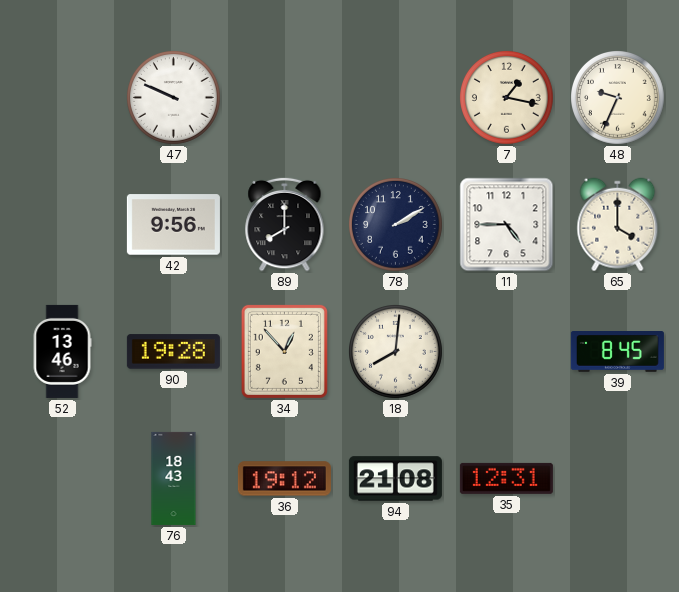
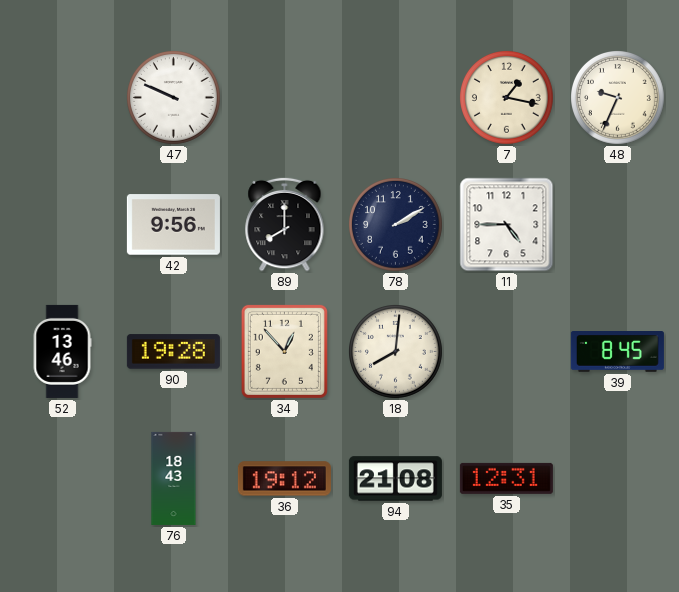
65: 4:00 -> none (618, 225)
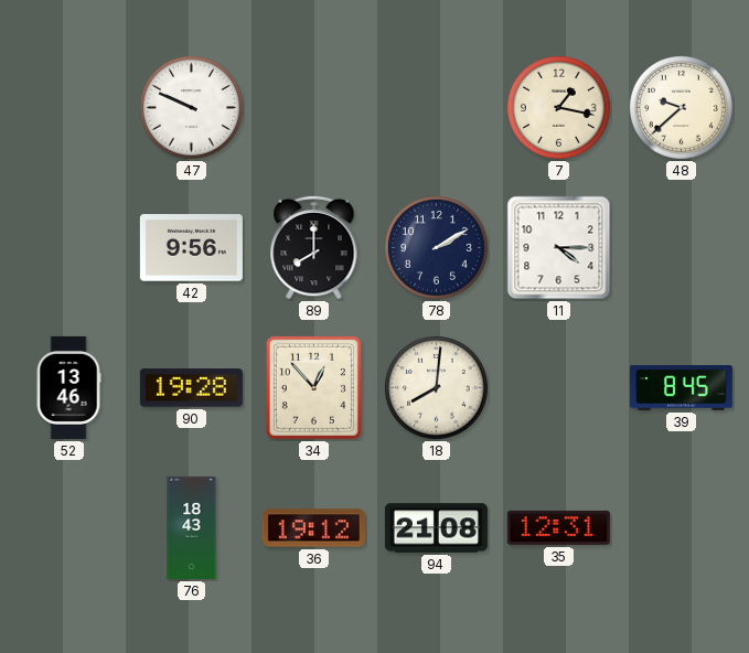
48: 9:34 -> 9:38 (682, 108)
11: 4:45 -> 4:15 (559, 248)
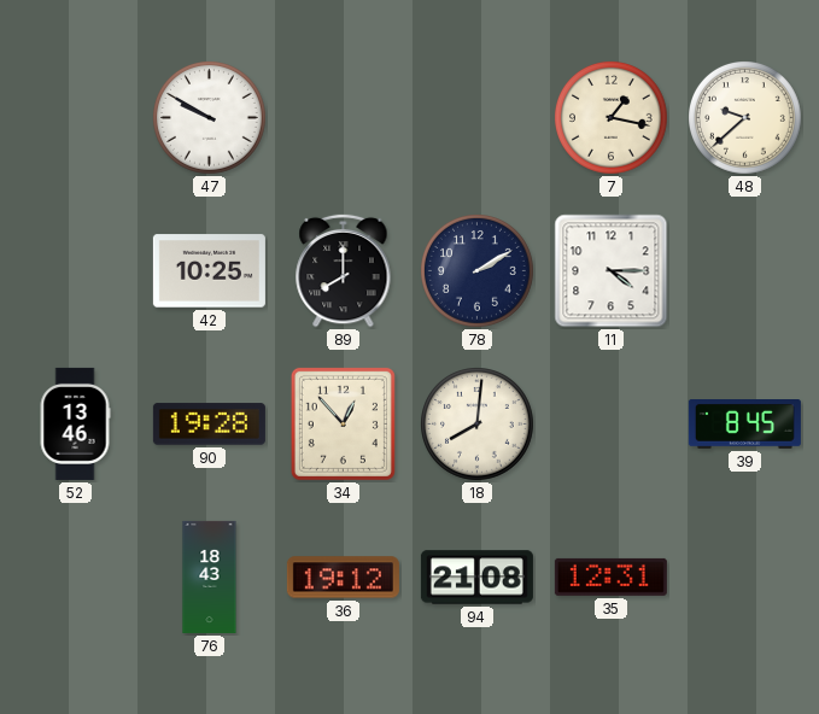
47: 9:49 -> 9:50 (210, 118)
42: 9:56 -> 10:25 (209, 271)
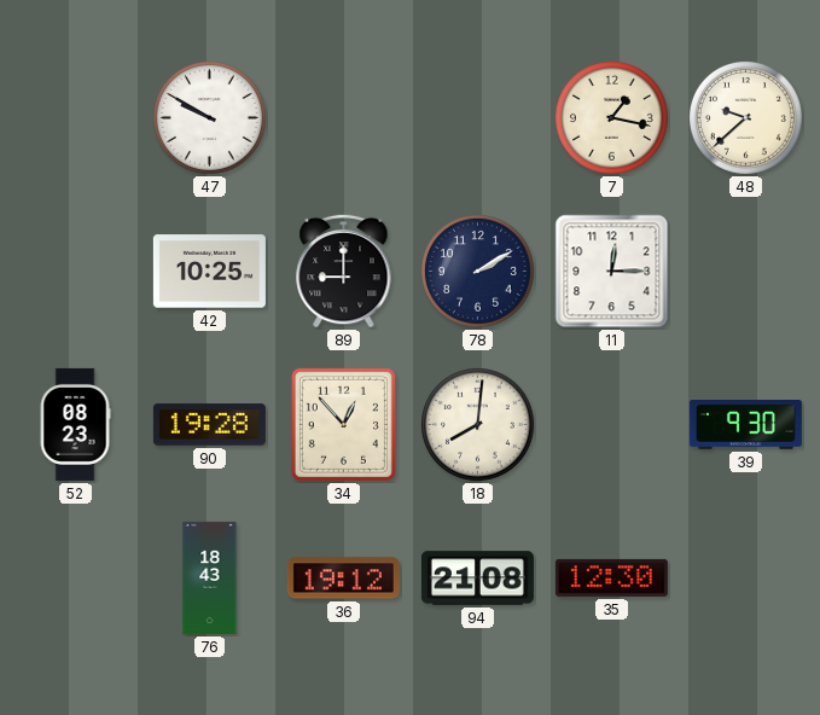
89: 8:00 -> 9:00 (344, 271)
11: 4:15 -> 12:15 (612, 272)
52: 13:46 -> 08:23 (75, 424)
39: 8:45 -> 9:30 (745, 425)
35: 12:31 -> 12:30 (611, 577)
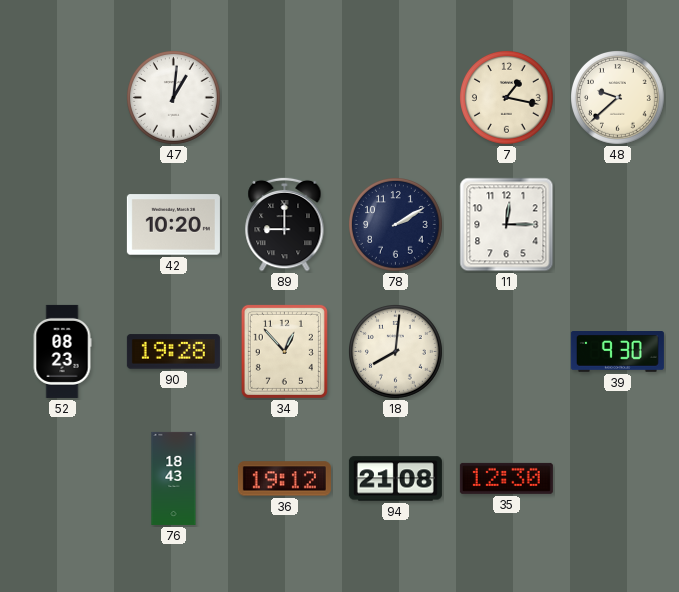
47: 9:50 -> 1:01 (174, 98)
42: 10:25 -> 10:20 (173, 225)
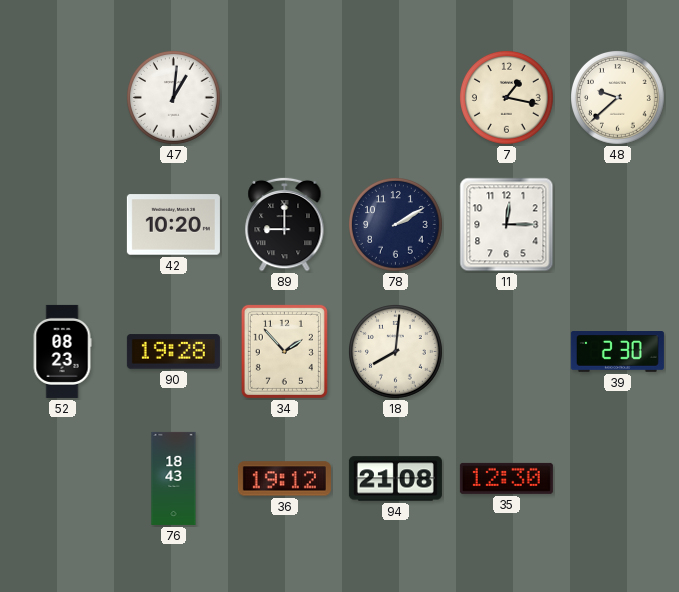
34: 12:53 -> 1:53 (284, 351)
39: 9:30 -> 2:30 (617, 352)
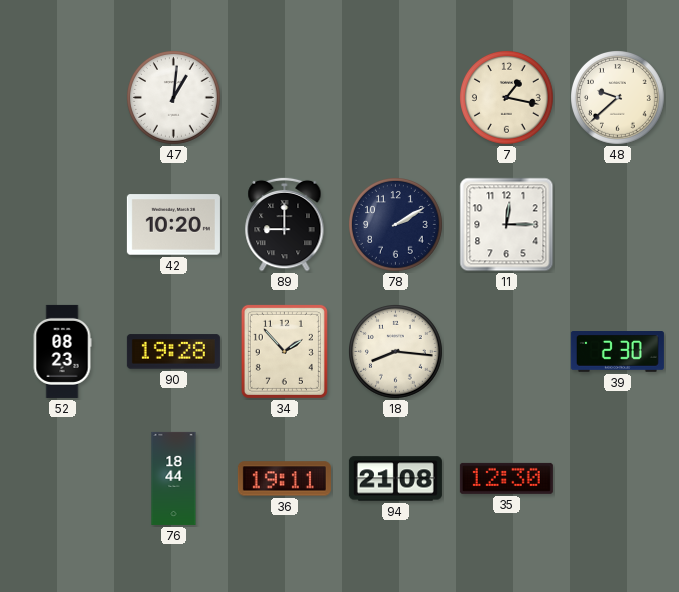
18: 8:01 -> 8:16 (396, 352)
76: 18:43 -> 18:44 (174, 478)
36: 19:12 -> 19:11 (284, 479)
